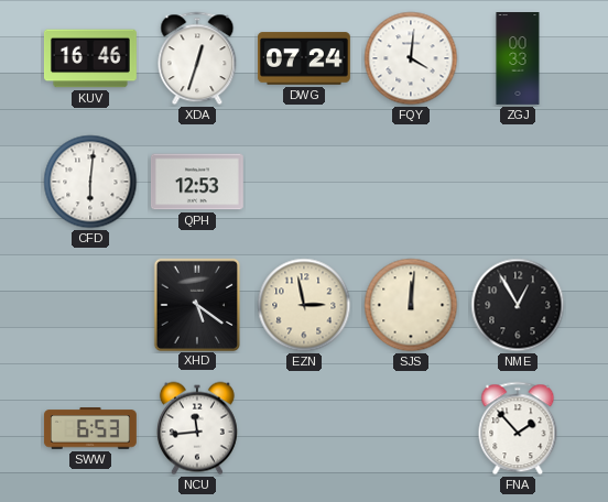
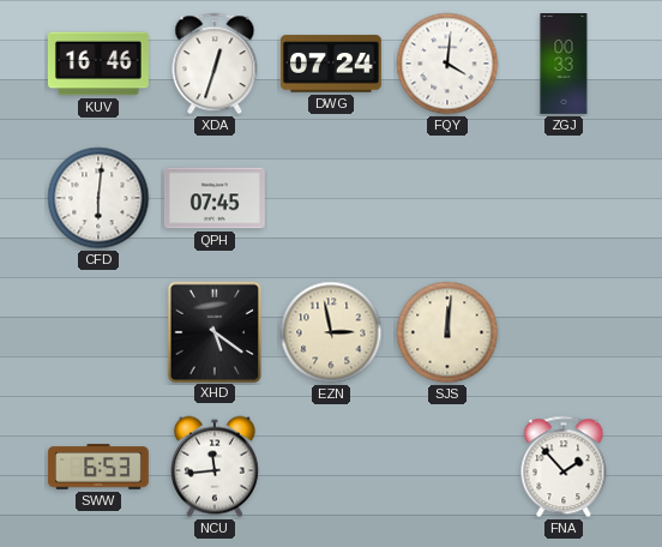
QPH: 12:53 -> 07:45 (215, 198)
NME: 12:55 -> none (518, 305)
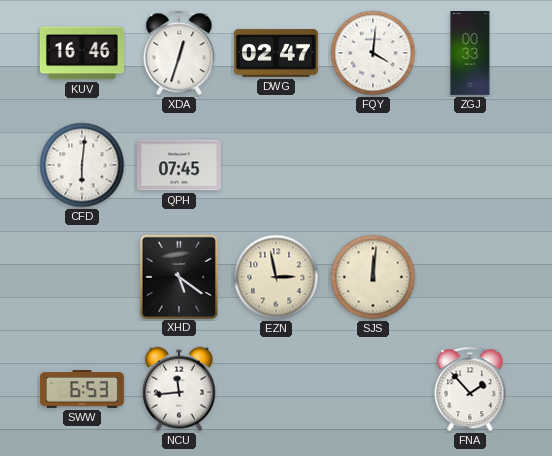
DWG: 07:24 -> 02:47 (276, 53)
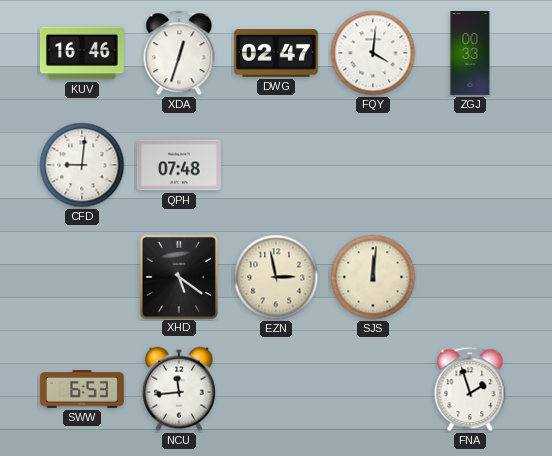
CFD: 6:01 -> 9:01 (82, 165)
QPH: 07:45 -> 07:48 (179, 165)
FNA: 1:53 -> 1:57 (470, 389)
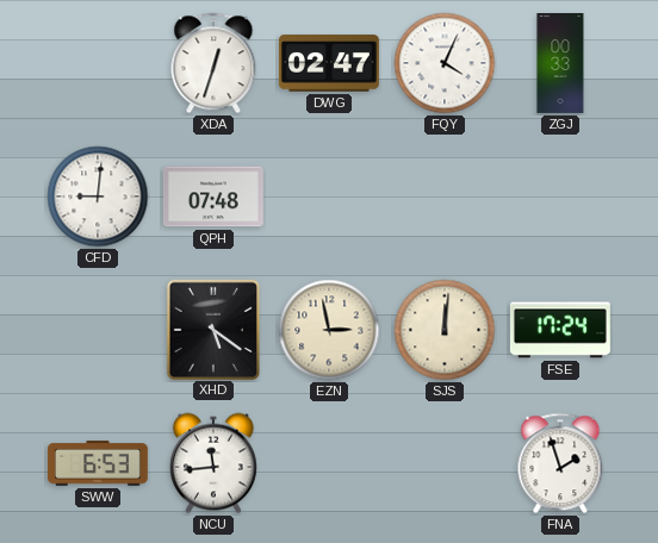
KUV: 16:46 -> none (82, 53)
FQY: 4:01 -> 4:04 (445, 63)
FSE: none -> 17:24 (560, 330)
